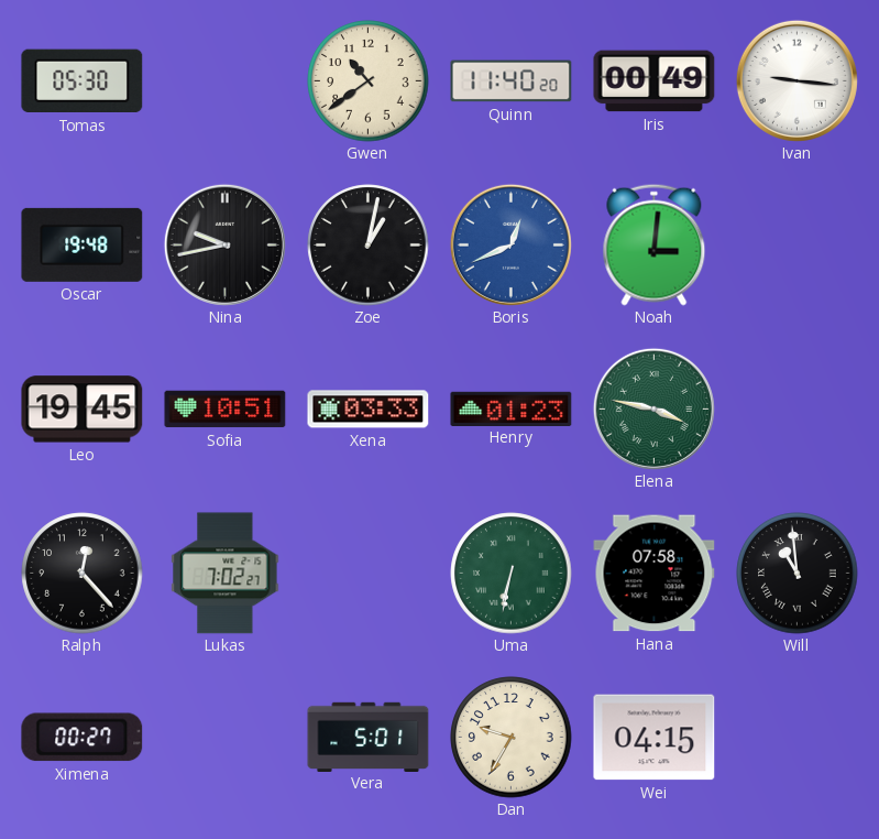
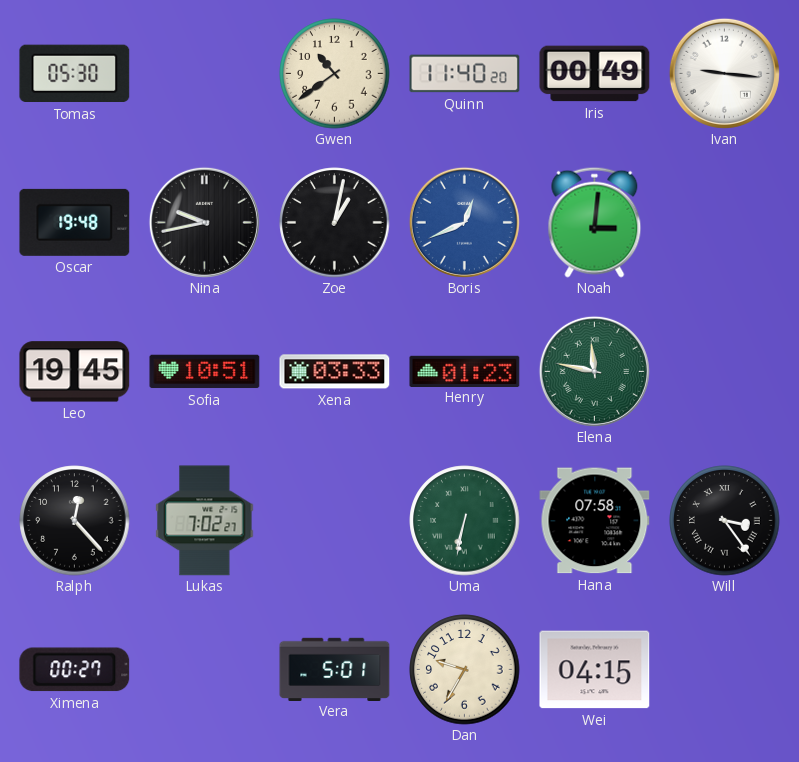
Elena: 3:47 -> 11:47 (594, 371)
Will: 10:59 -> 3:24 (725, 521)
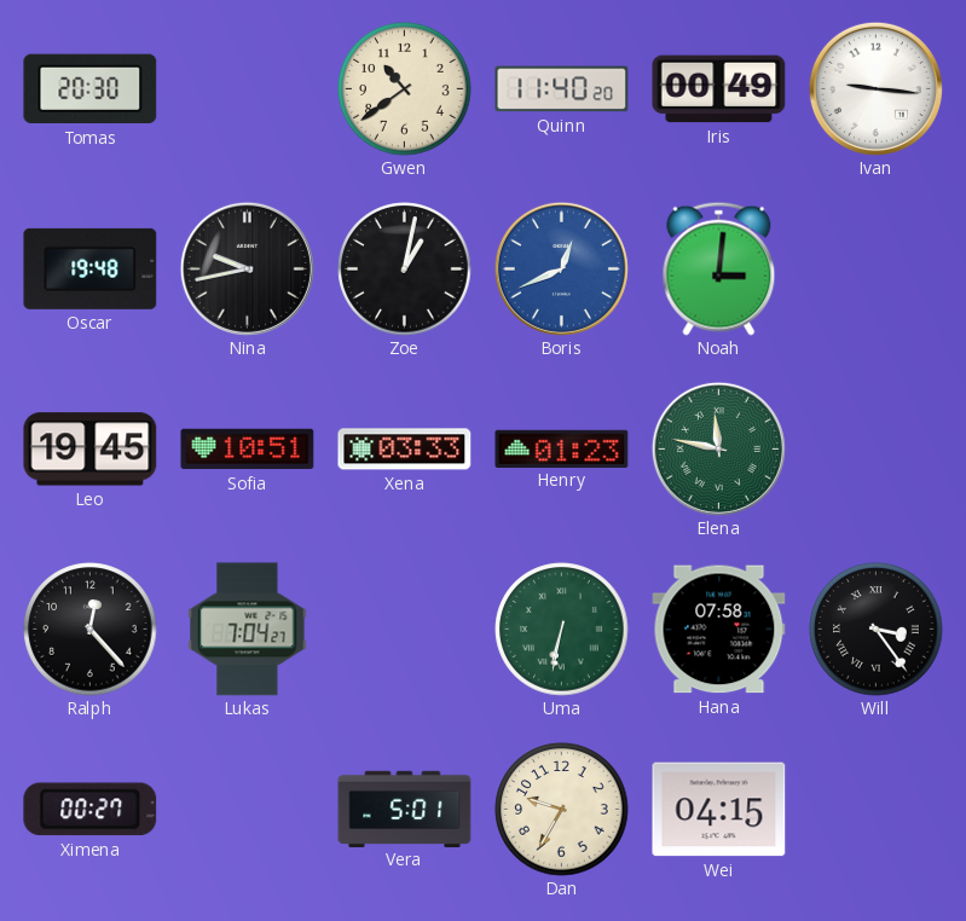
Tomas: 05:30 -> 20:30 (91, 89)
Lukas: 7:02 -> 7:04 (248, 630)
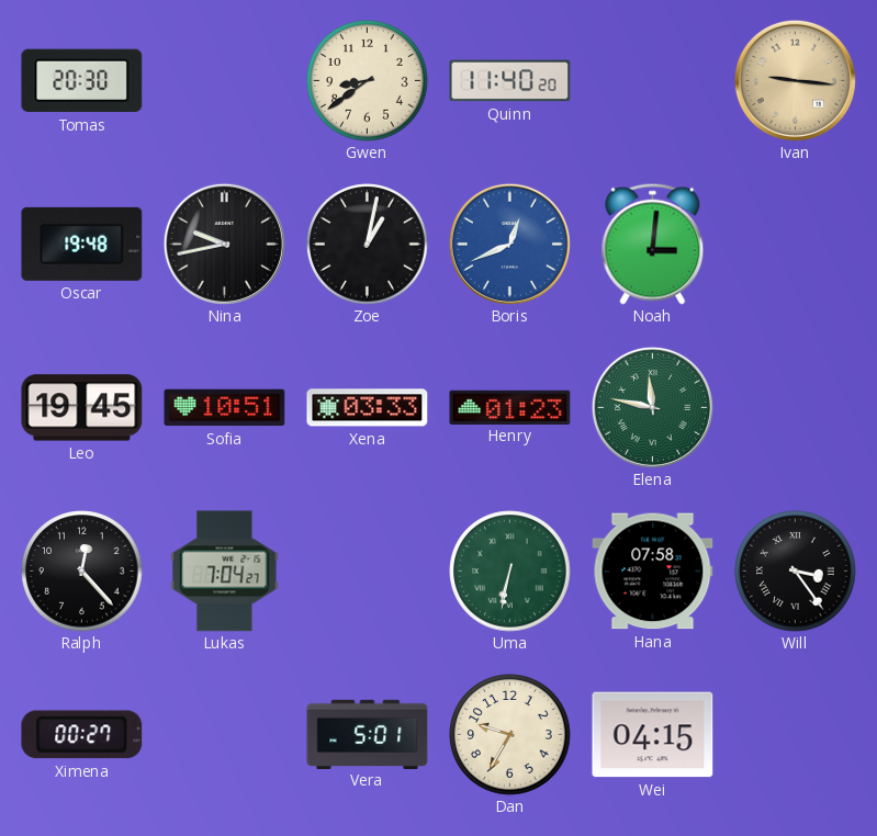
Gwen: 10:39 -> 8:39 (368, 81)
Iris: 00:49 -> none (719, 89)
Ivan dial: white -> champagne (795, 80)
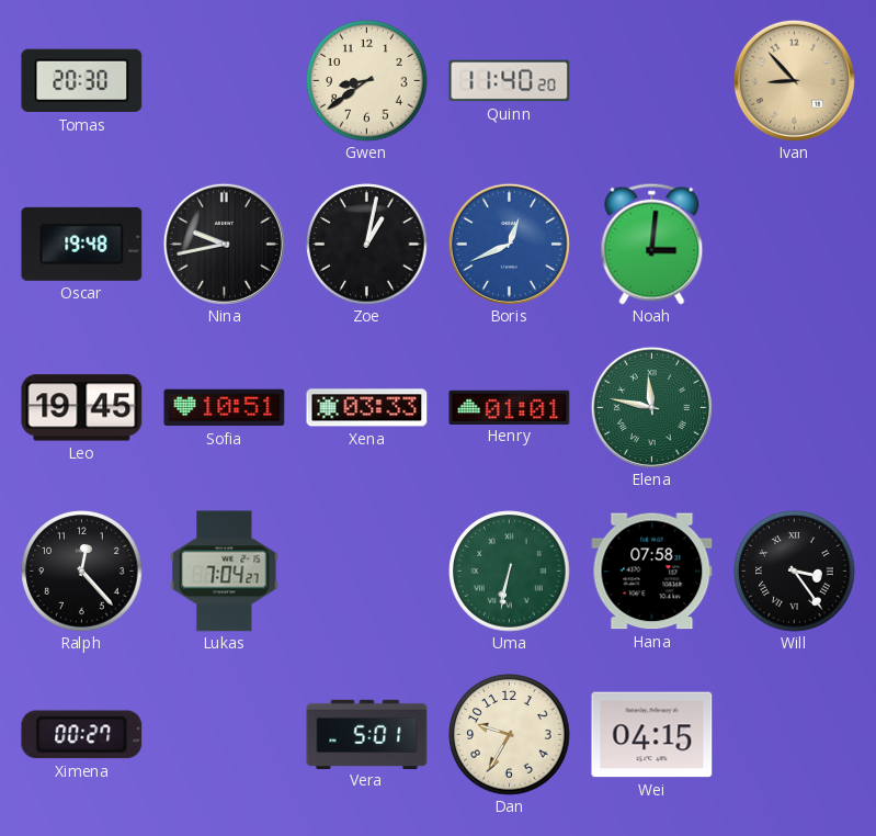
Ivan: 9:16 -> 8:53 (794, 80)
Henry: 01:23 -> 01:01 (510, 407)
